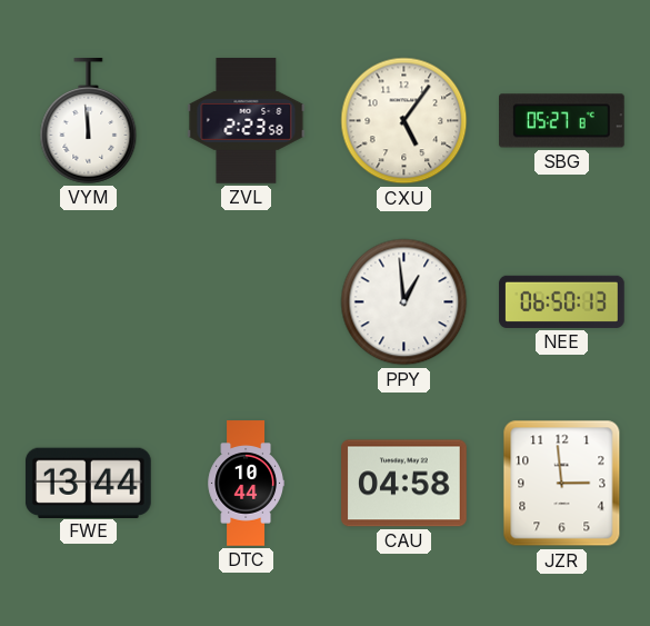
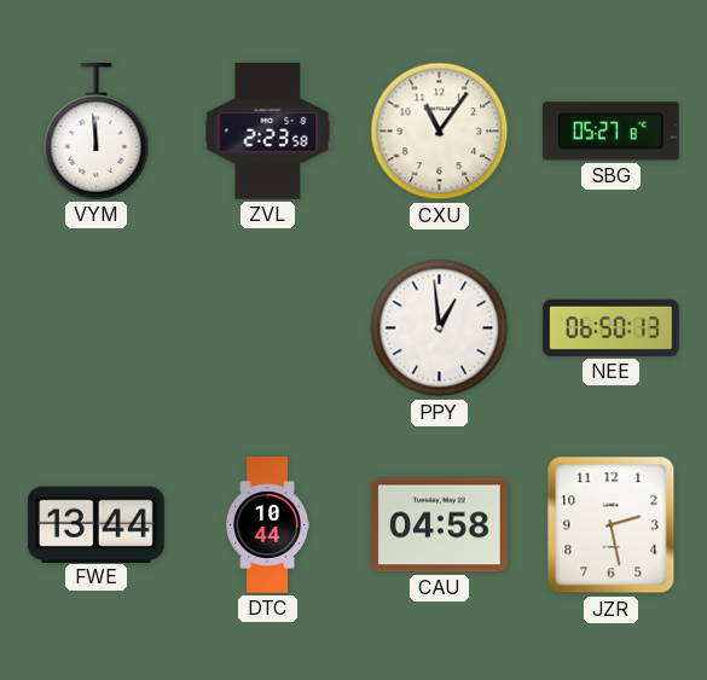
CXU: 5:06 -> 11:06 (440, 132)
JZR: 2:59 -> 2:28 (612, 525)
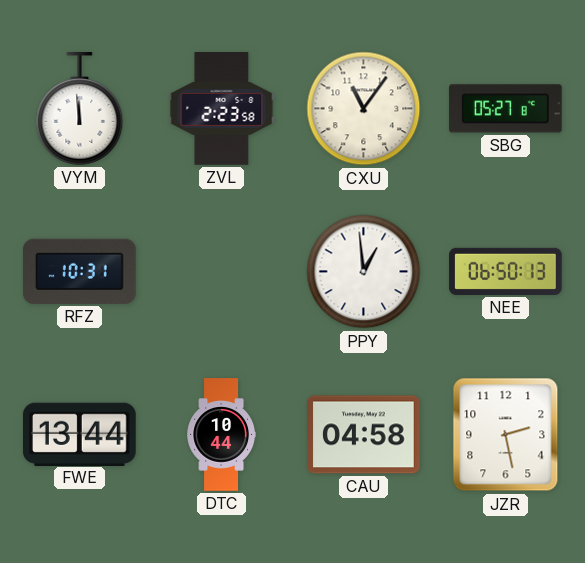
RFZ: none -> 10:31 (80, 271)
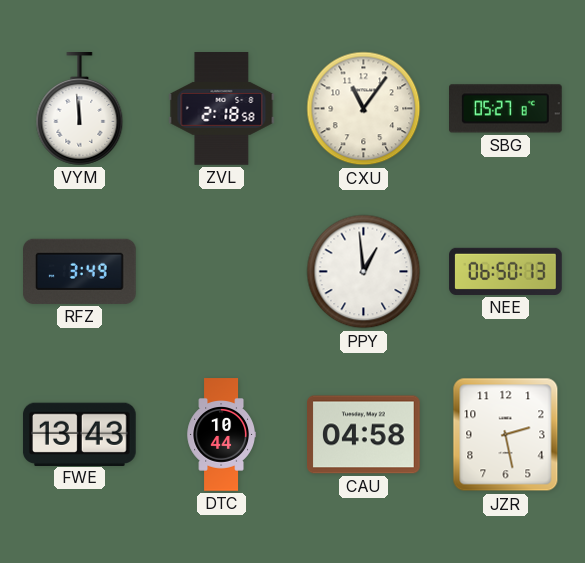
ZVL: 2:23 -> 2:18 (222, 109)
RFZ: 10:31 -> 3:49 (80, 271)
FWE: 13:44 -> 13:43 (79, 434)
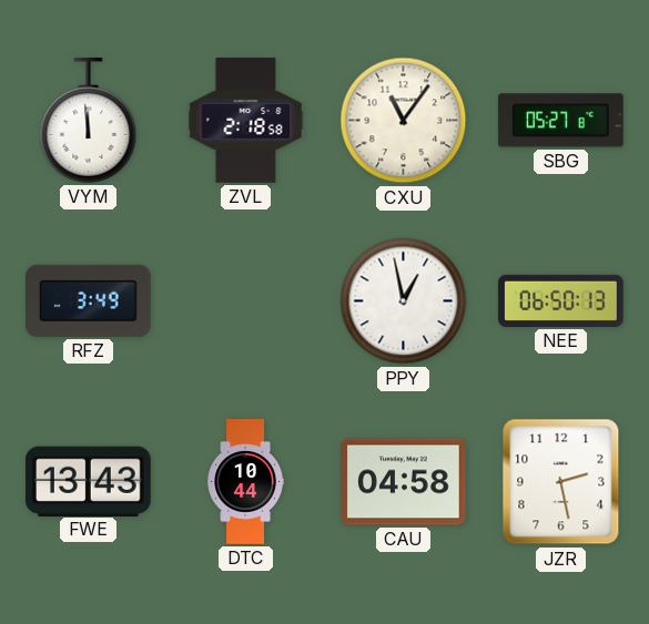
PPY: 12:59 -> 12:58 (404, 301)
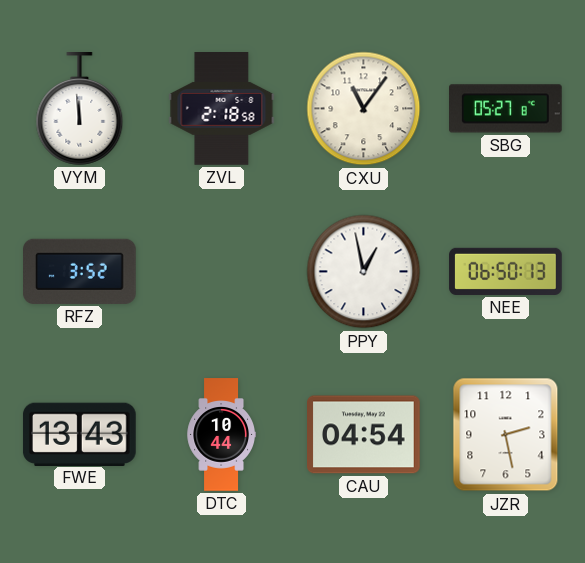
RFZ: 3:49 -> 3:52 (80, 271)
CAU: 04:58 -> 04:54 (364, 435)
